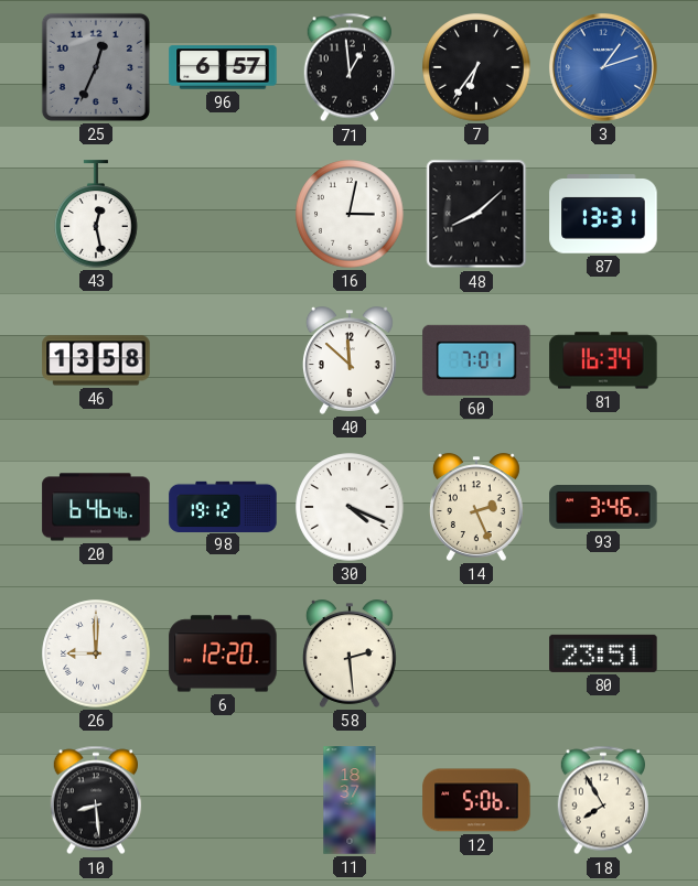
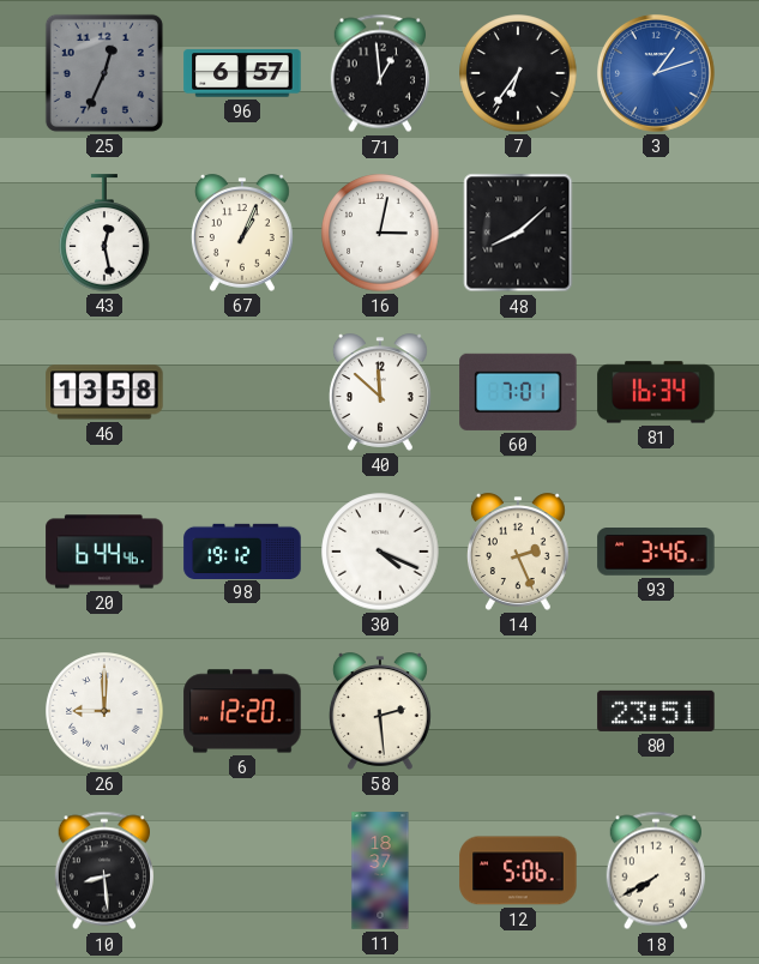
67: none -> 1:04 (242, 233)
87: 13:31 -> none (603, 214)
20: 6:46 -> 6:44 (104, 552)
18: 7:55 -> 7:40 (656, 870)
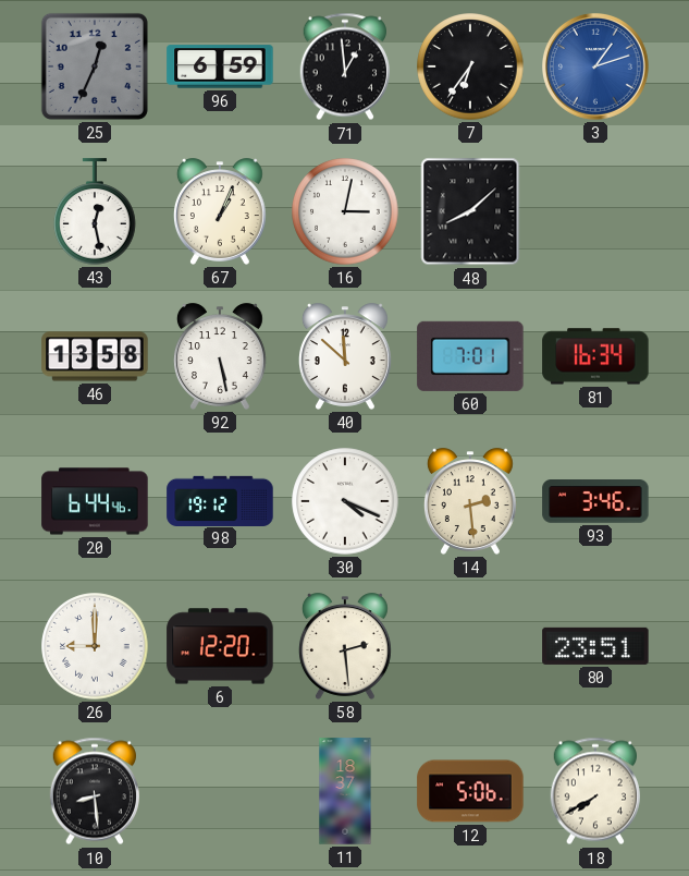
96: 6:57 -> 6:59 (220, 66)
92: none -> 5:28 (220, 356)
14: 2:26 -> 2:29 (470, 501)
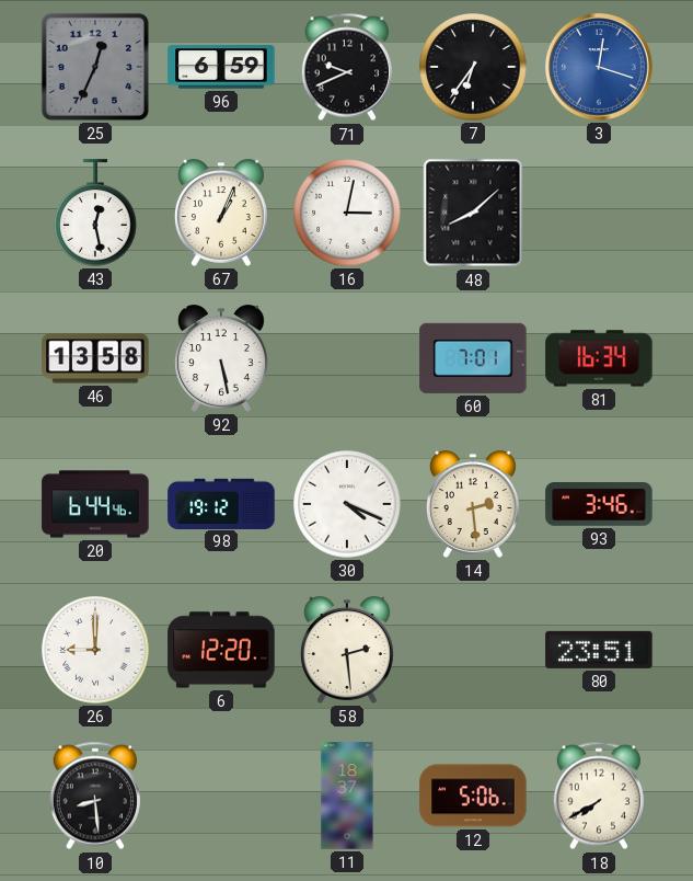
71: 12:59 -> 9:41 (347, 67)
3: 1:12 -> 12:18 (599, 67)
40: 11:52 -> none (345, 356)
